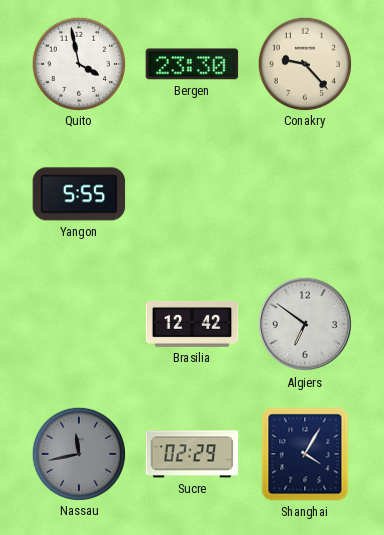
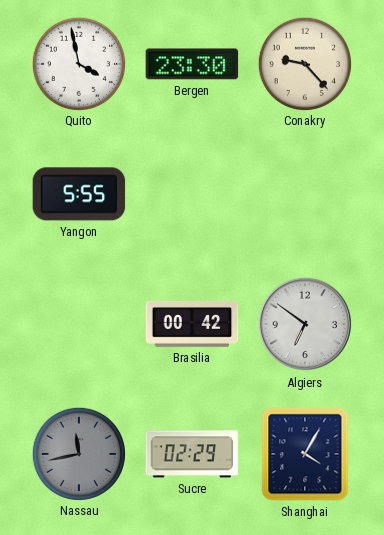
Brasilia: 12:42 -> 00:42 (192, 324)
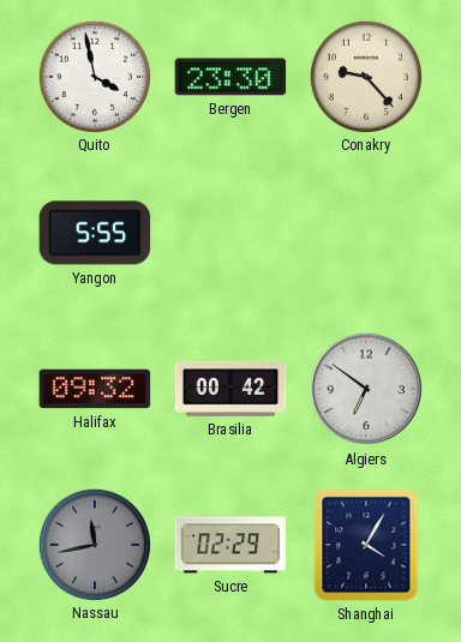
Halifax: none -> 09:32 (95, 389)
